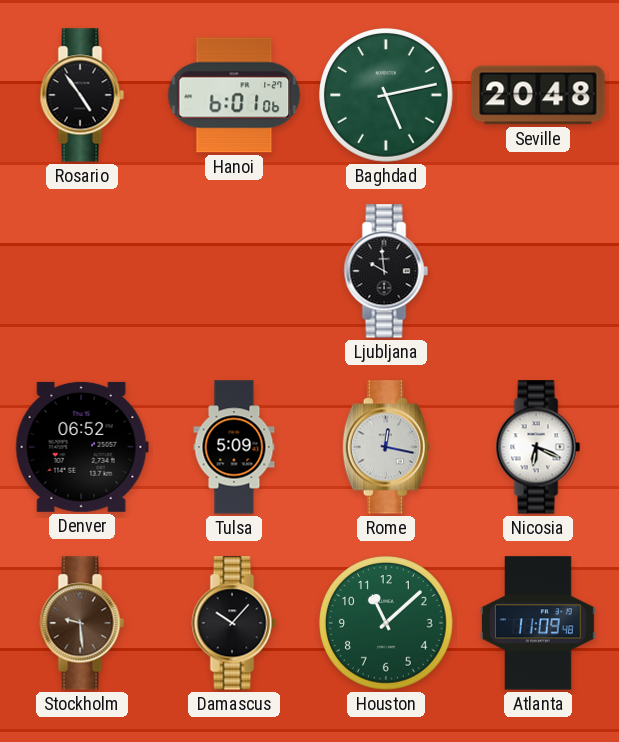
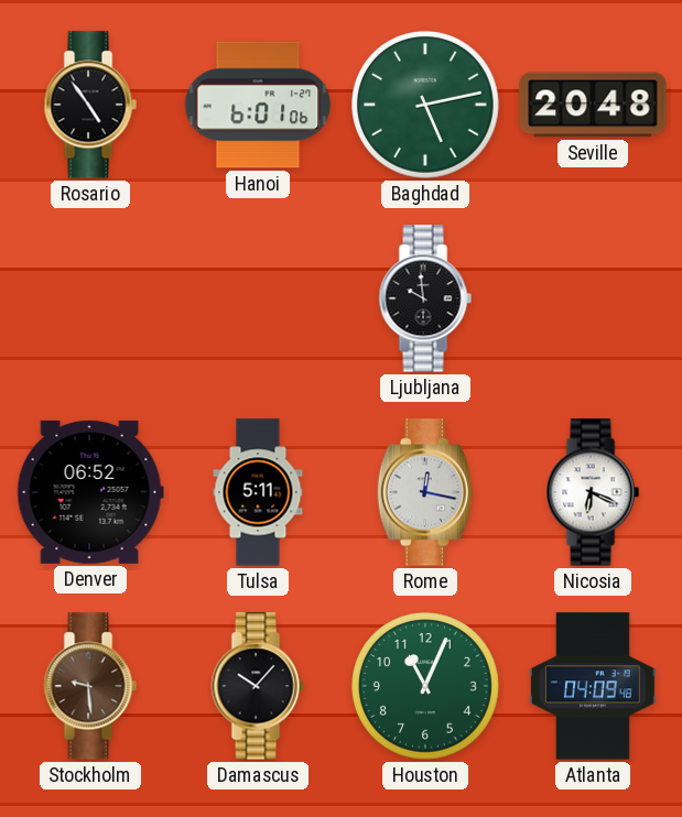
Tulsa: 5:09 -> 5:11 (258, 492)
Houston: 11:08 -> 11:04 (426, 687)
Atlanta: 11:09 -> 04:09 (593, 686)
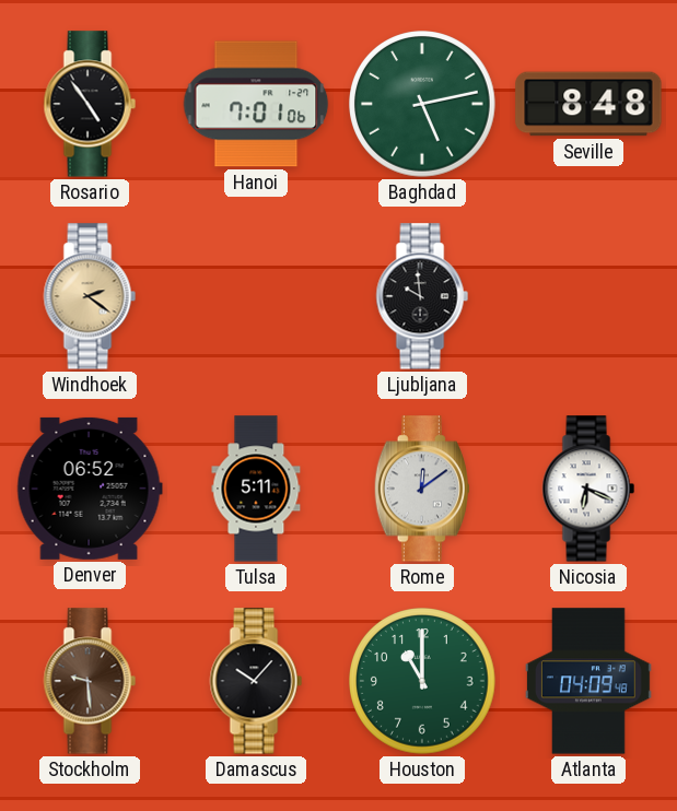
Hanoi: 6:01 -> 7:01 (256, 104)
Seville: 20:48 -> 8:48 (588, 104)
Windhoek: none -> 2:21 (90, 296)
Rome: 12:17 -> 12:09 (422, 489)
Houston: 11:04 -> 11:00 (423, 682)
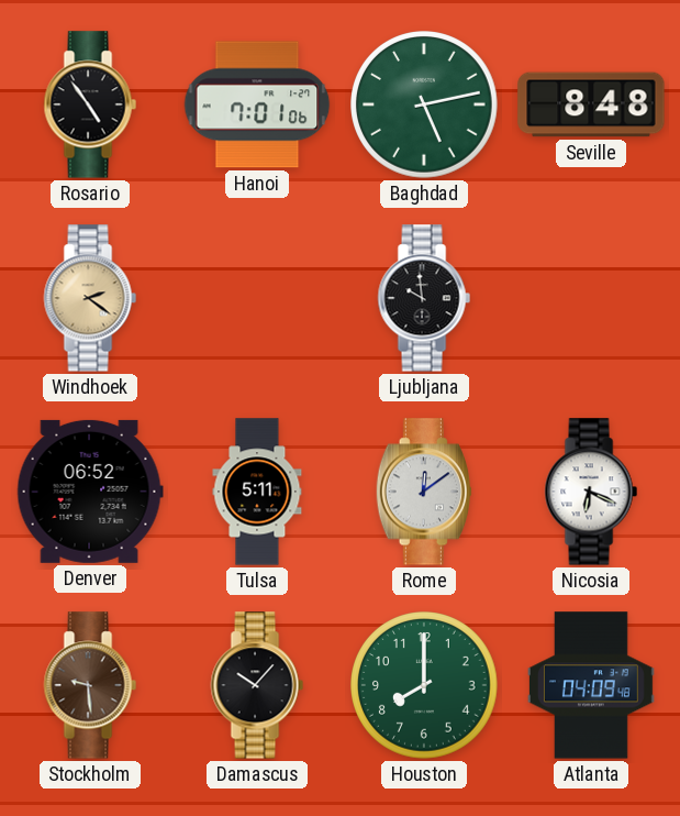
Houston: 11:00 -> 8:00 (425, 686)
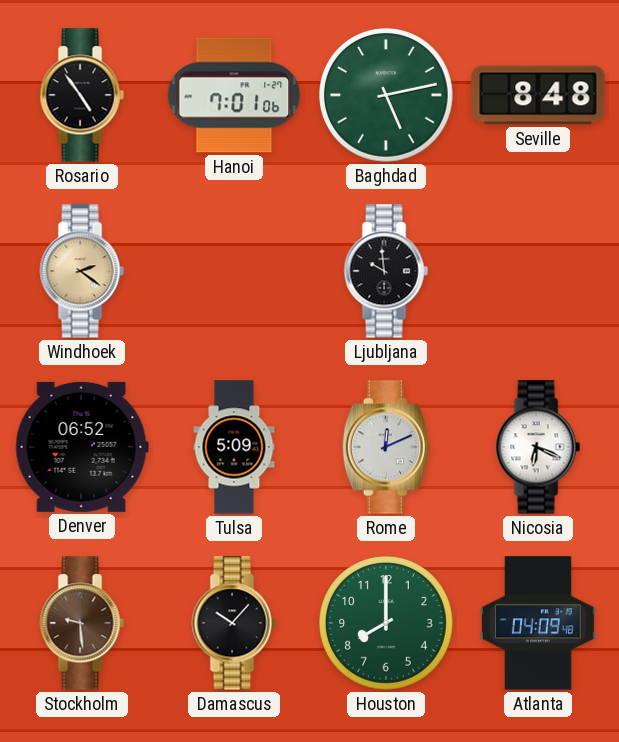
Tulsa: 5:11 -> 5:09 (234, 447)
Rome: 12:09 -> 12:11 (386, 447)
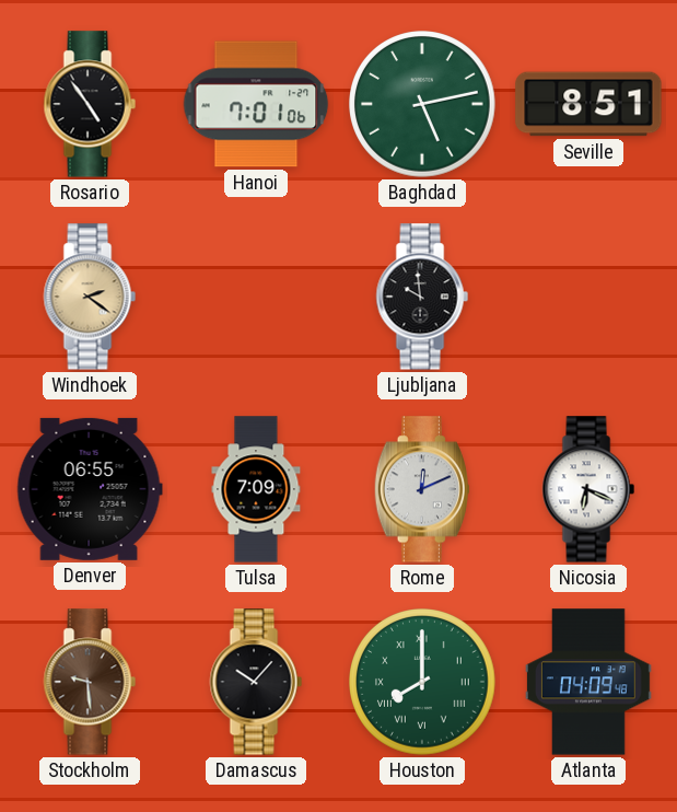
Seville: 8:48 -> 8:51 (588, 104)
Denver: 06:52 -> 06:55 (90, 489)
Tulsa: 5:09 -> 7:09 (256, 489)
Houston numerals: Arabic -> Roman (423, 683)
